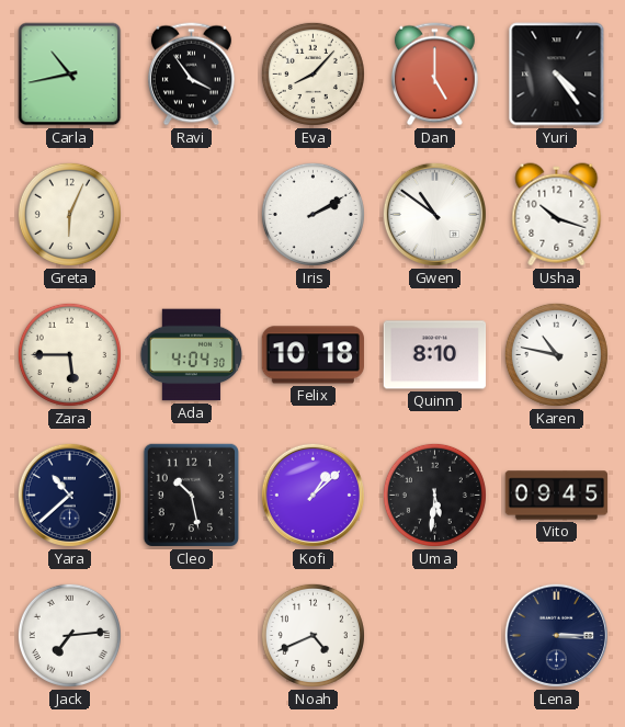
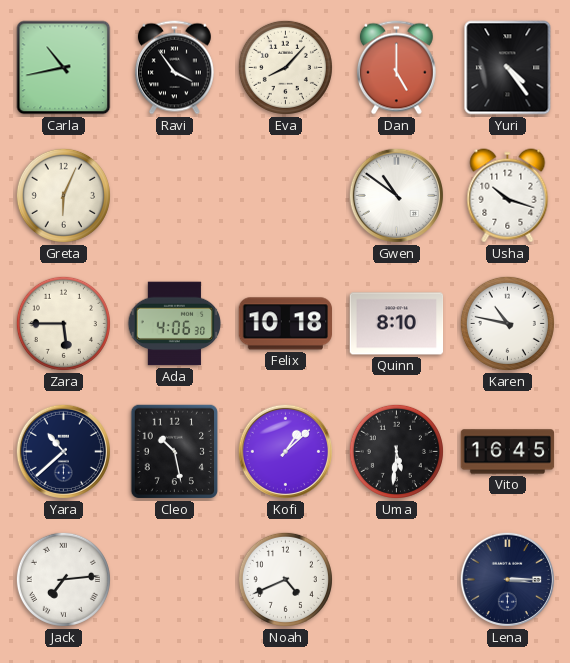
Iris: 2:10 -> none (312, 214)
Ada: 4:04 -> 4:06 (175, 324)
Vito: 09:45 -> 16:45 (508, 452)
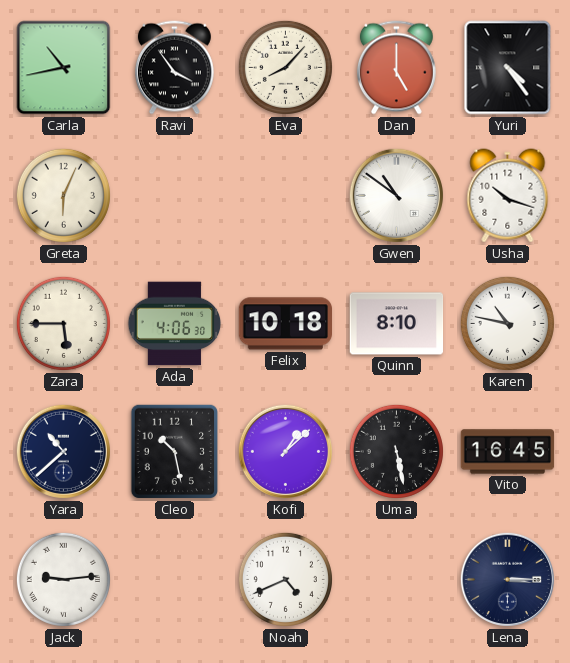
Uma: 5:31 -> 5:28 (396, 451)
Jack: 7:14 -> 9:14 (63, 579)
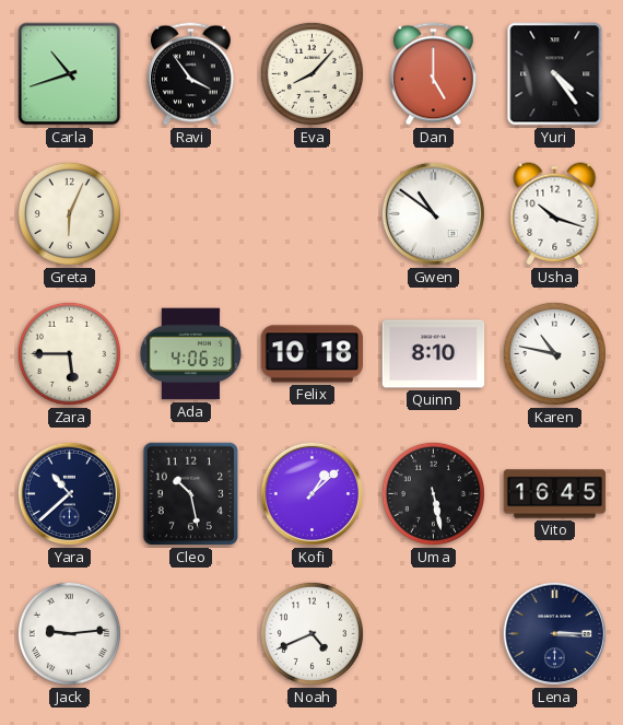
Carla: 10:43 -> 10:42 (70, 74)
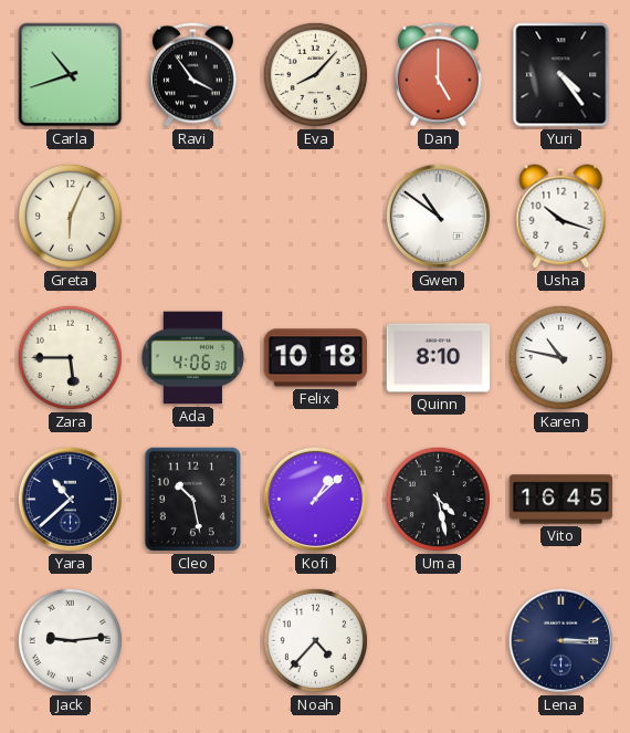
Uma: 5:28 -> 4:28 (438, 499)
Noah: 4:41 -> 4:37 (315, 640)
